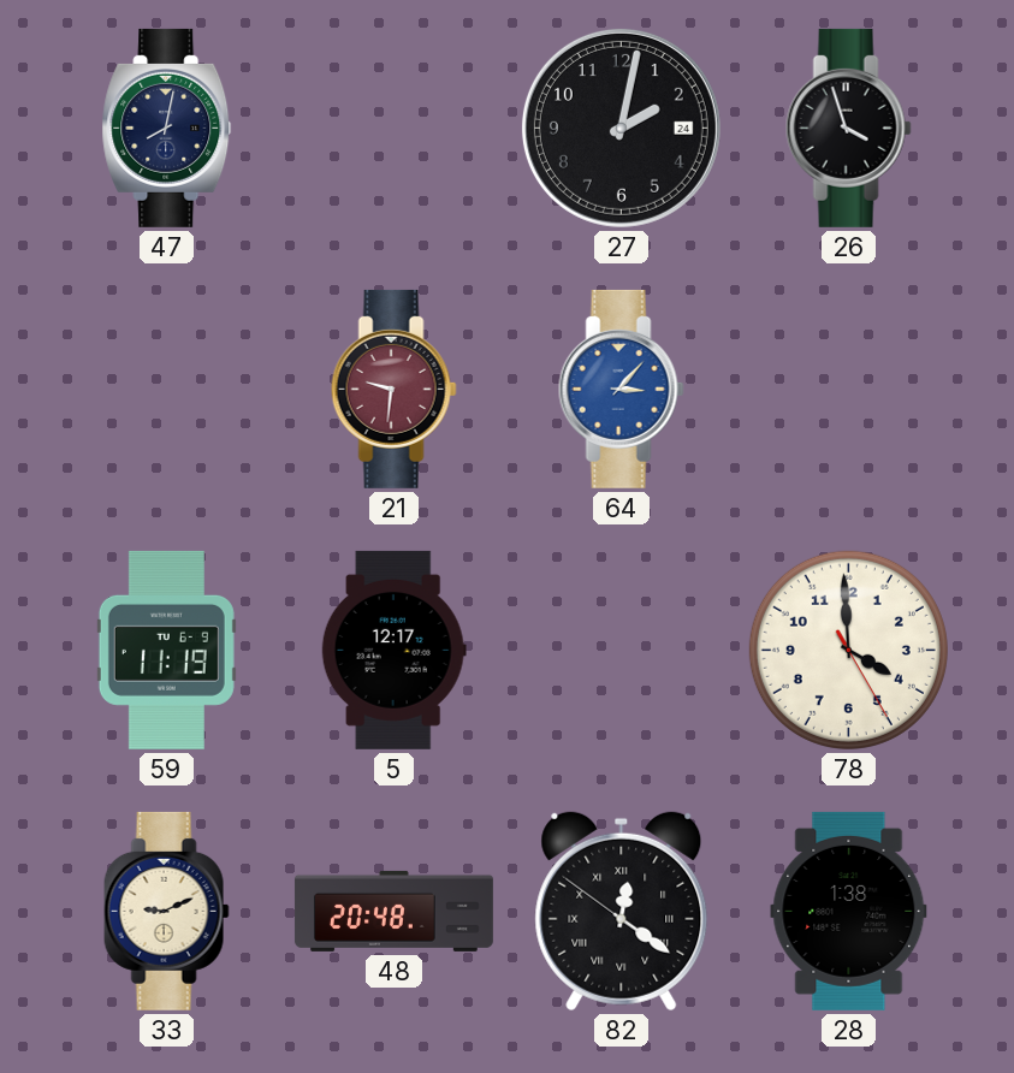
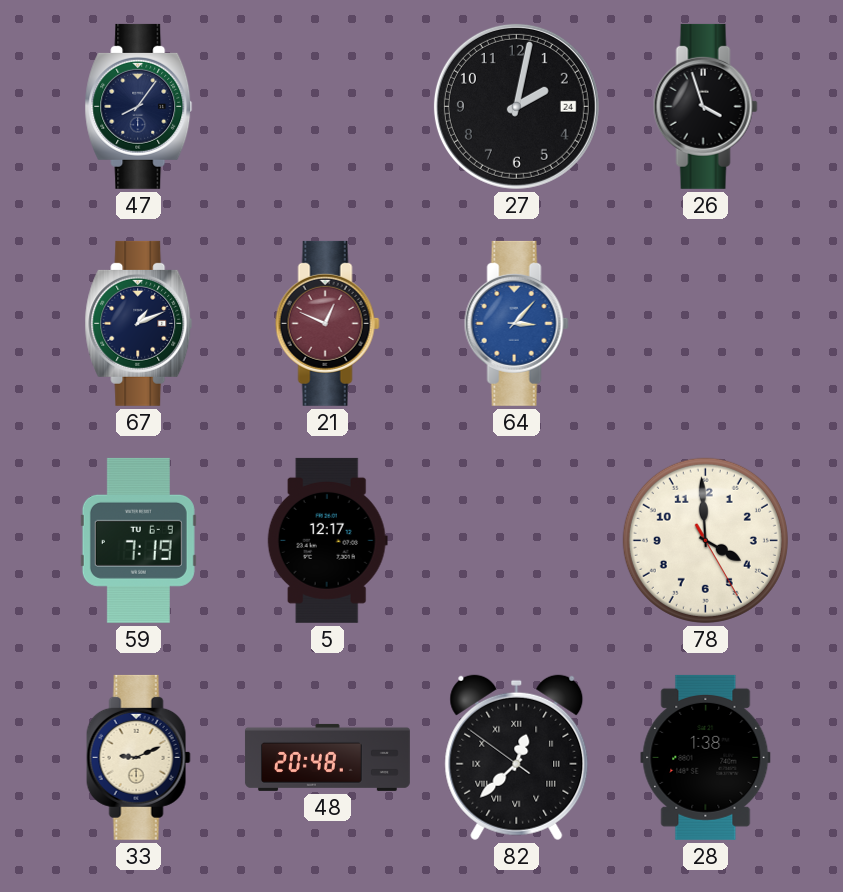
47: 8:02 -> 8:06 (139, 106)
67: none -> 1:11 (139, 323)
21: 9:31 -> 12:49 (327, 323)
59: 11:19 -> 7:19 (138, 540)
82: 12:20 -> 12:37 (517, 758)
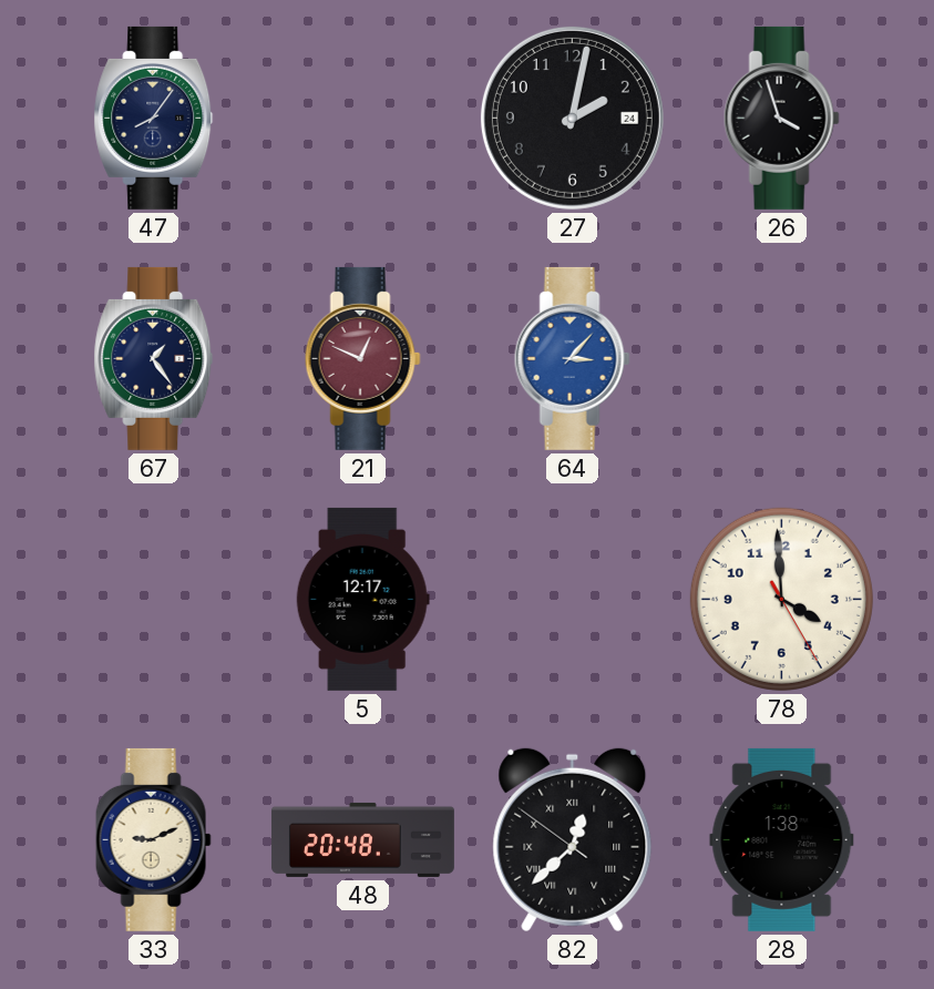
67: 1:11 -> 1:24 (154, 358)
59: 7:19 -> none (138, 540)
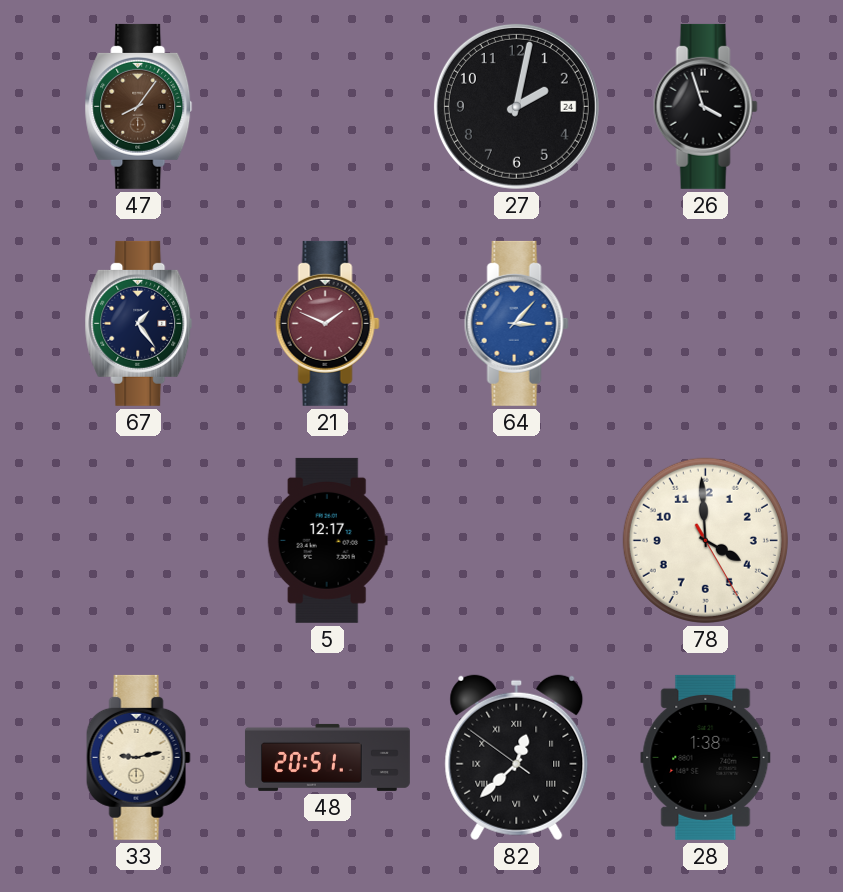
47 dial: navy -> brown (139, 106)
21: 12:49 -> 1:49 (327, 323)
33: 9:11 -> 9:13 (138, 757)
48: 20:48 -> 20:51 (327, 757)
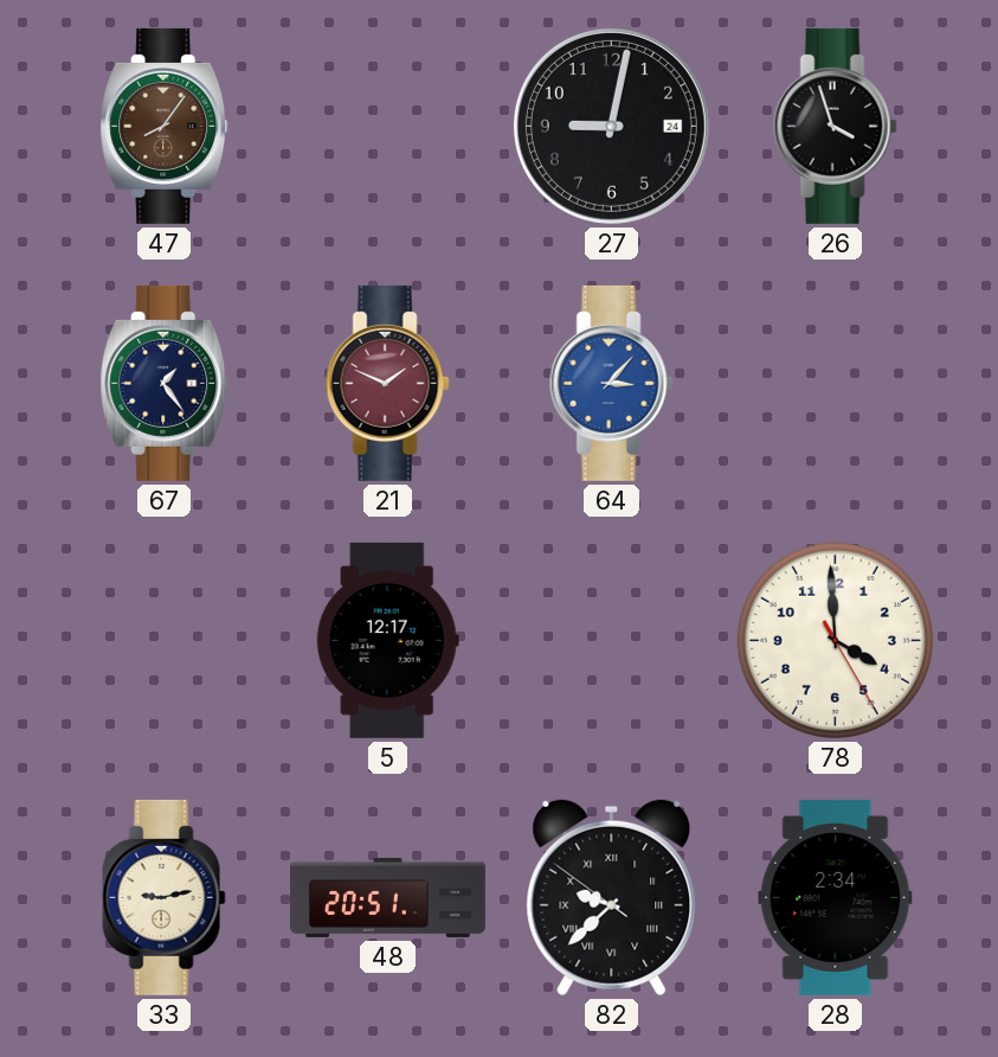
27: 2:02 -> 9:02 (611, 126)
82: 12:37 -> 9:37 (612, 898)
28: 1:38 -> 2:34 (836, 897)
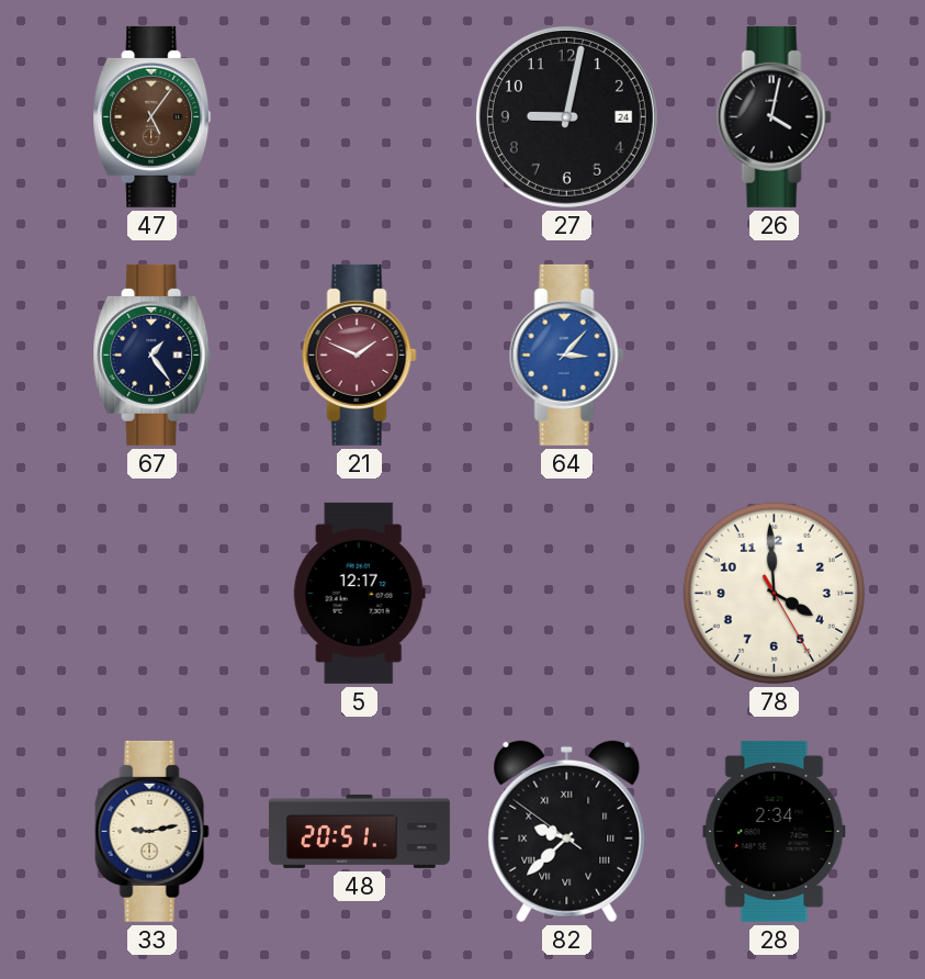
47: 8:06 -> 5:06 (153, 116)
26: 3:57 -> 4:02 (774, 116)
